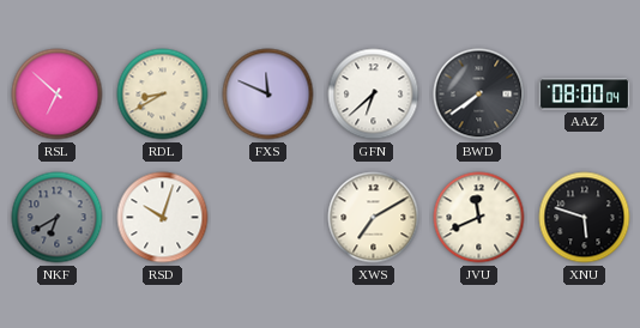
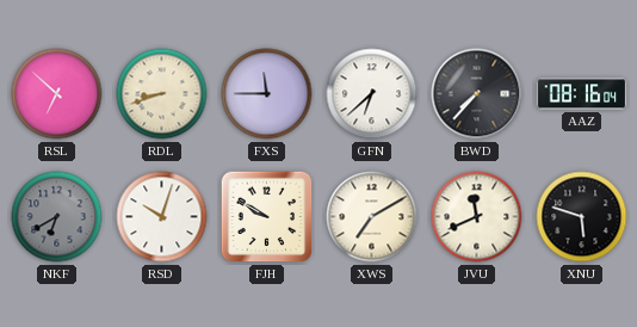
RDL: 8:40 -> 8:42 (162, 94)
FXS: 11:49 -> 11:45 (267, 94)
BWD: 7:39 -> 7:37 (477, 94)
AAZ: 08:00 -> 08:16 (582, 94)
FJH: none -> 9:50 (267, 217)
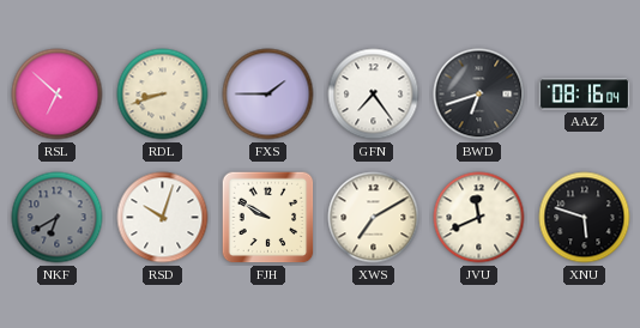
FXS: 11:45 -> 1:45 (268, 95)
GFN: 6:38 -> 7:24 (374, 95)
BWD: 7:37 -> 6:42 (479, 95)
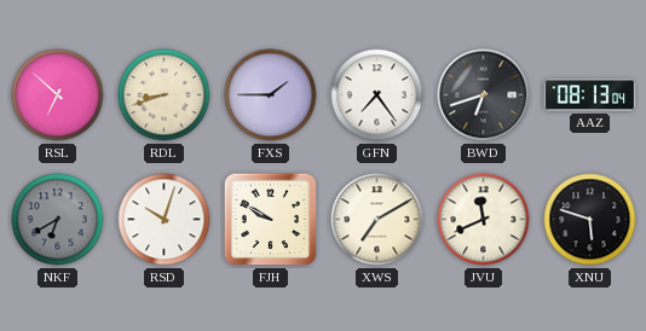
AAZ: 08:16 -> 08:13 (590, 95)
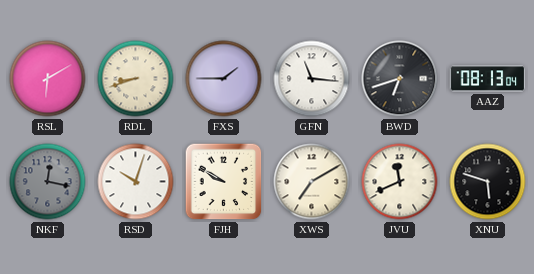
RSL: 6:52 -> 6:10 (48, 79)
GFN: 7:24 -> 11:16 (312, 79)
NKF: 6:40 -> 12:17 (48, 182)
